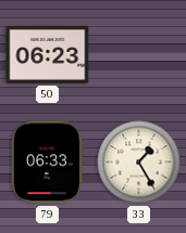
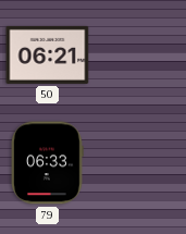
50: 06:23 -> 06:21 (48, 54)
33: 1:25 -> none (139, 163)
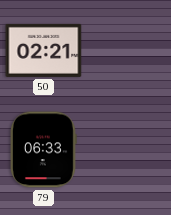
50: 06:21 -> 02:21 (44, 50)
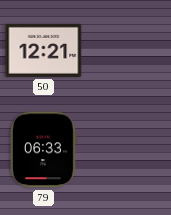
50: 02:21 -> 12:21 (44, 50)
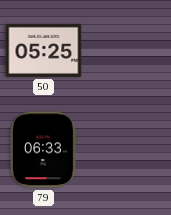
50: 12:21 -> 05:25 (44, 50)
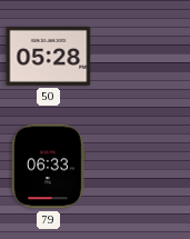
50: 05:25 -> 05:28 (49, 56)
